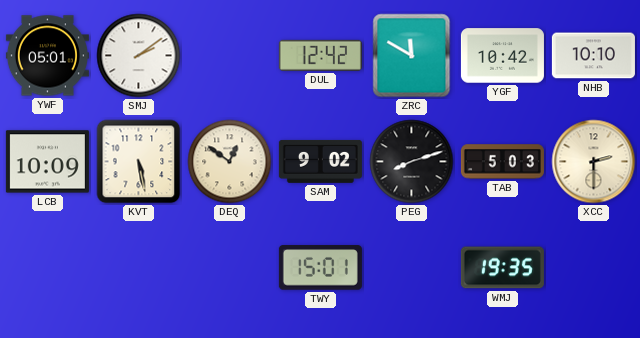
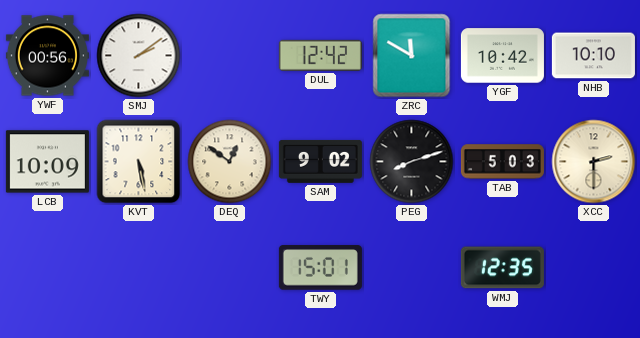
YWF: 05:01 -> 00:56 (47, 56)
WMJ: 19:35 -> 12:35 (502, 268)
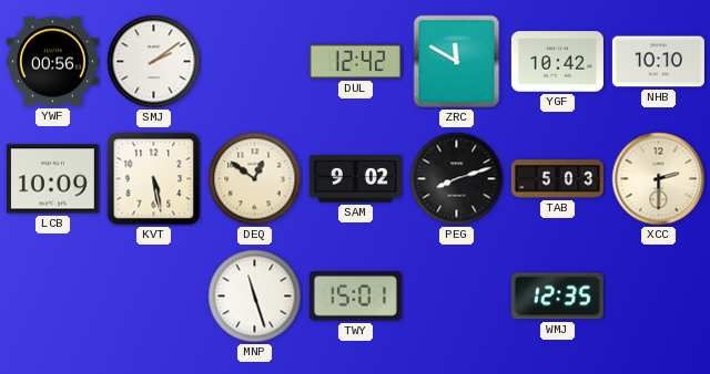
MNP: none -> 11:27 (255, 297)
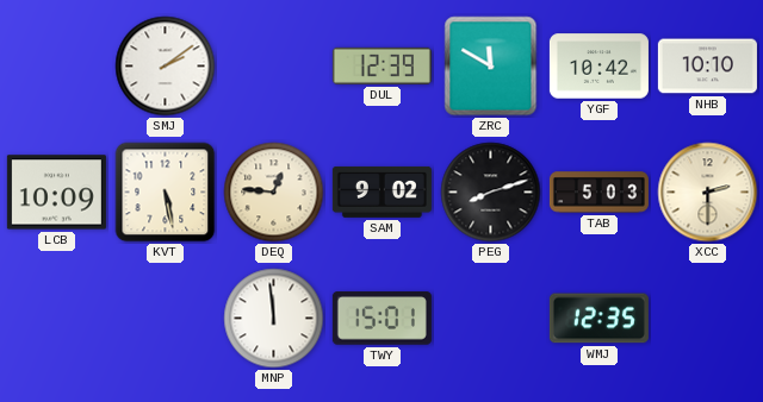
YWF: 00:56 -> none (52, 62)
DUL: 12:42 -> 12:39 (381, 65)
DEQ: 12:51 -> 12:46 (274, 193)
MNP: 11:27 -> 11:59 (274, 319)
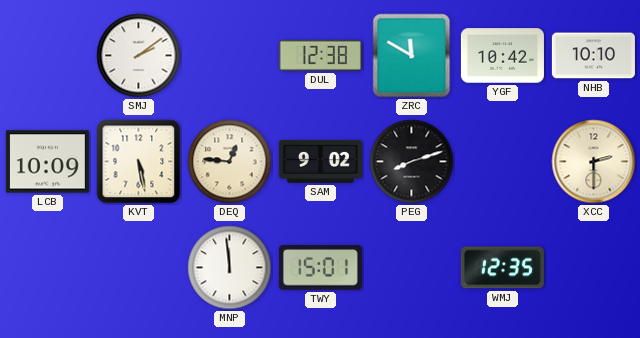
DUL: 12:39 -> 12:38 (320, 55)
TAB: 5:03 -> none (598, 193)
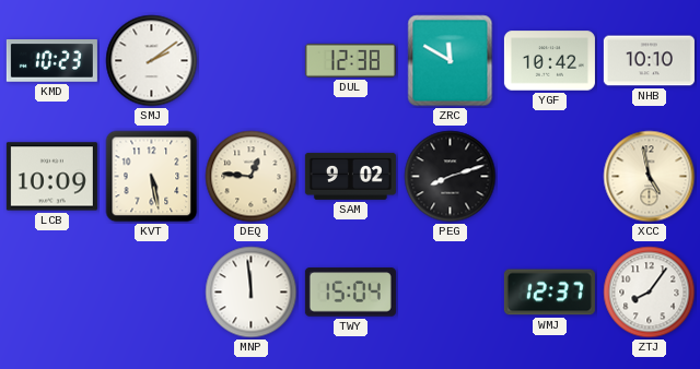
KMD: none -> 10:23 (51, 61)
XCC: 2:30 -> 4:58 (650, 177)
TWY: 15:01 -> 15:04 (350, 293)
WMJ: 12:35 -> 12:37 (549, 293)
ZTJ: none -> 8:06 (650, 293)
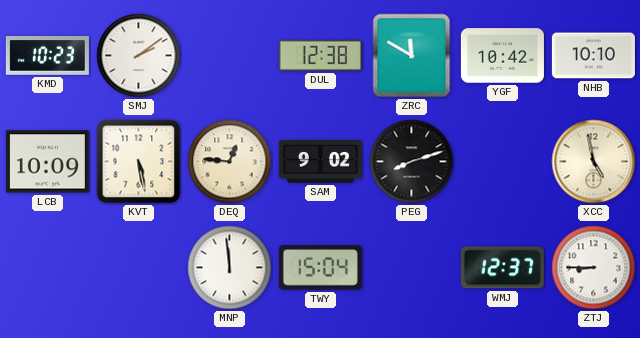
ZTJ: 8:06 -> 8:45 (594, 268)
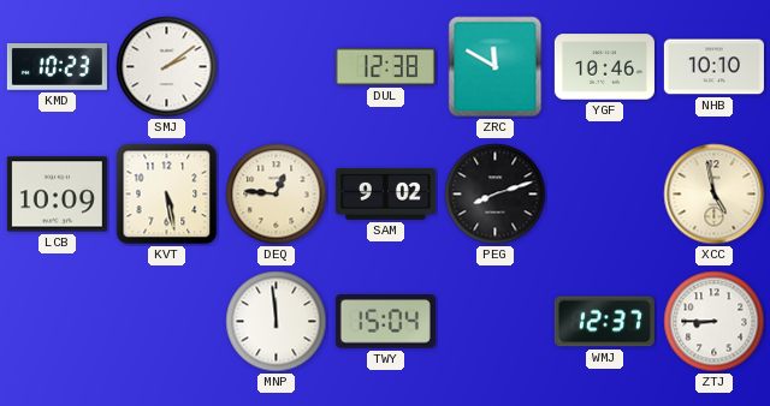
YGF: 10:42 -> 10:46 (604, 67)
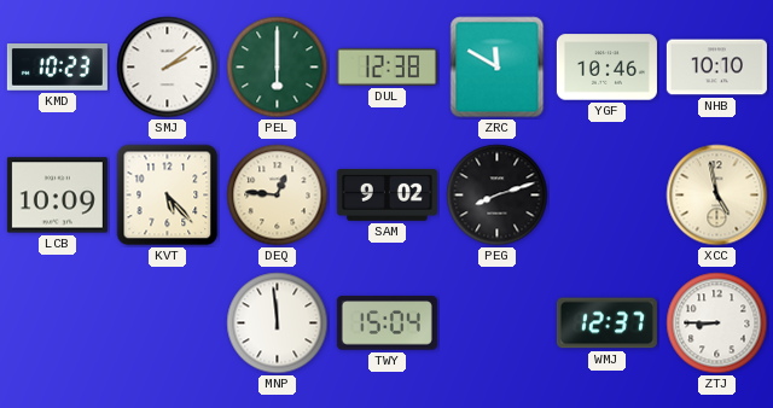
PEL: none -> 6:00 (278, 68)
KVT: 5:28 -> 5:23 (168, 196)
